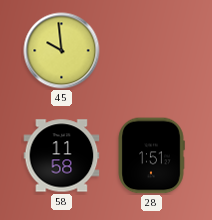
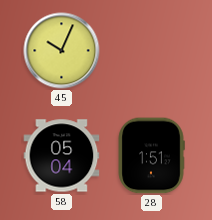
45: 9:59 -> 10:04 (62, 51)
58: 11:58 -> 05:04 (62, 156)
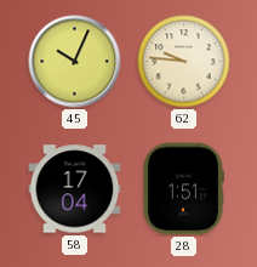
62: none -> 9:46 (184, 62)
58: 05:04 -> 17:04 (75, 189)
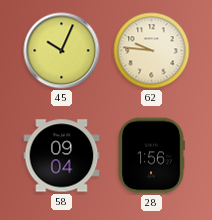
58: 17:04 -> 09:04 (62, 156)
28: 1:51 -> 1:56 (151, 156)
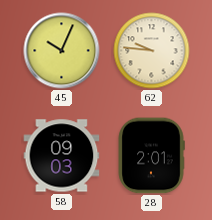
58: 09:04 -> 09:03 (62, 156)
28: 1:56 -> 2:01 (151, 156)
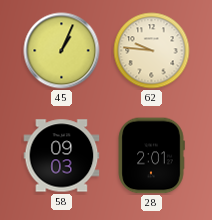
45: 10:04 -> 1:04 (62, 51)
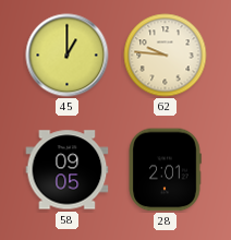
45: 1:04 -> 1:00 (68, 56)
58: 09:03 -> 09:05 (68, 170)
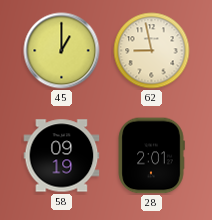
62: 9:46 -> 8:58 (152, 51)
58: 09:05 -> 09:19 (62, 156)
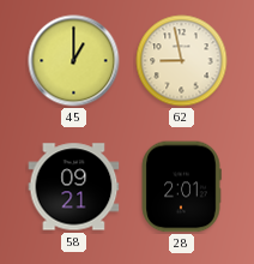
58: 09:19 -> 09:21 (74, 187)
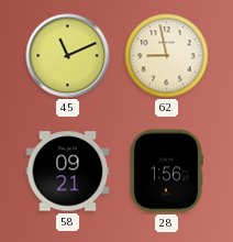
45: 1:00 -> 11:11 (68, 56)
28: 2:01 -> 1:56 (166, 172)
